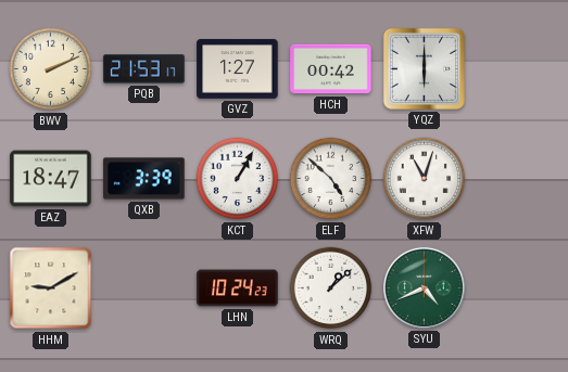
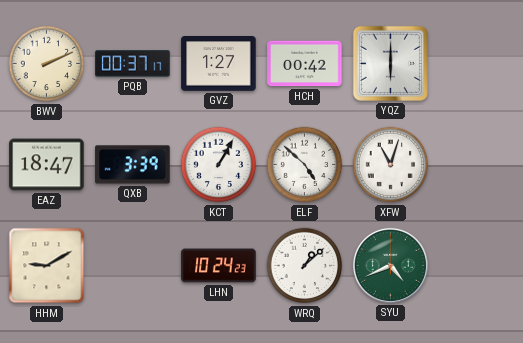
PQB: 21:53 -> 00:37 (133, 64)
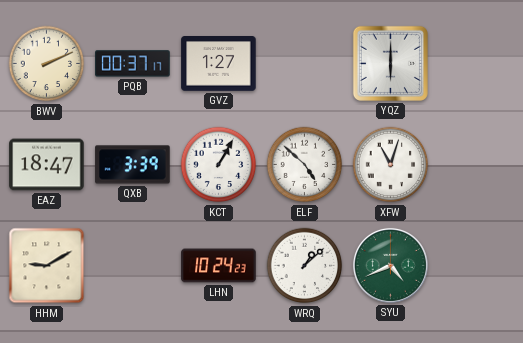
HCH: 00:42 -> none (305, 64)
